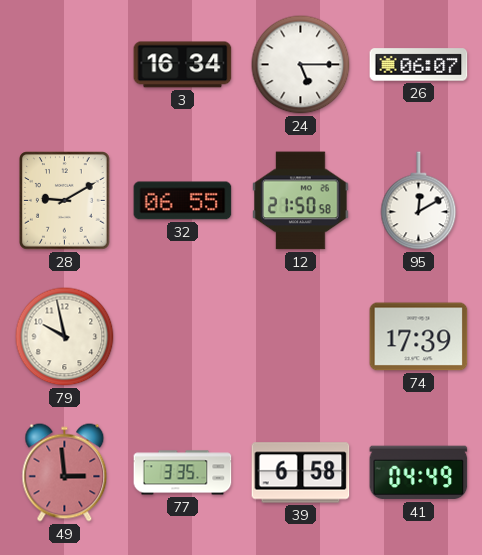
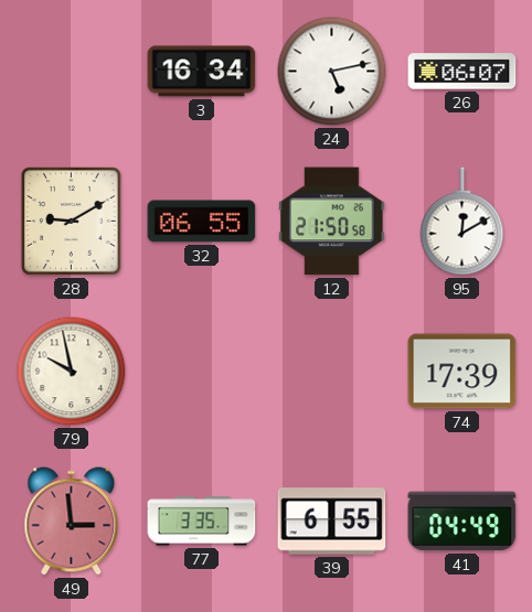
24: 5:15 -> 5:13 (332, 72)
39: 6:58 -> 6:55 (332, 522)
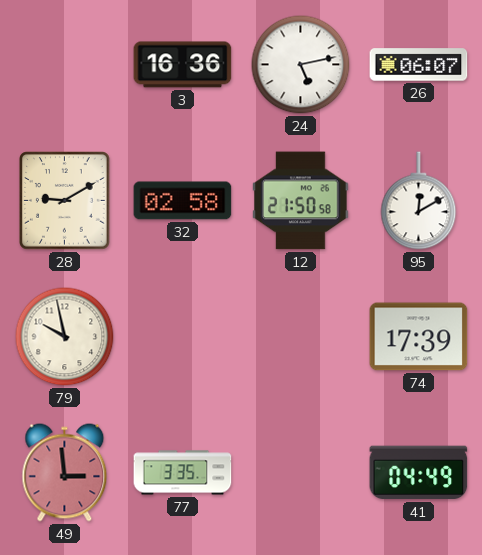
3: 16:34 -> 16:36 (183, 65)
32: 06:55 -> 02:58 (183, 201)
39: 6:55 -> none (332, 522)
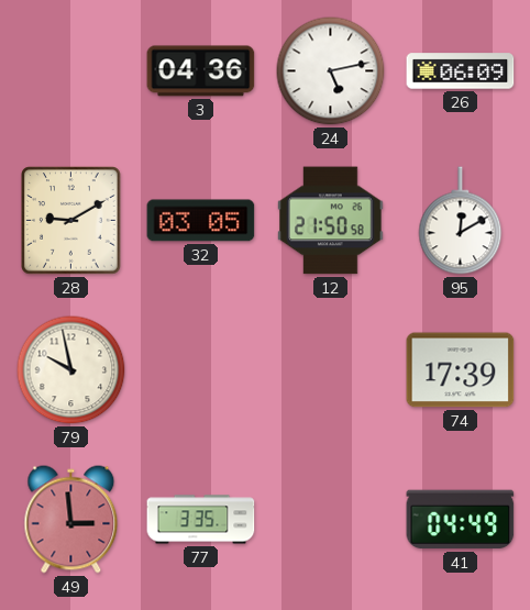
3: 16:36 -> 04:36 (201, 71)
26: 06:07 -> 06:09 (461, 71)
32: 02:58 -> 03:05 (201, 221)
